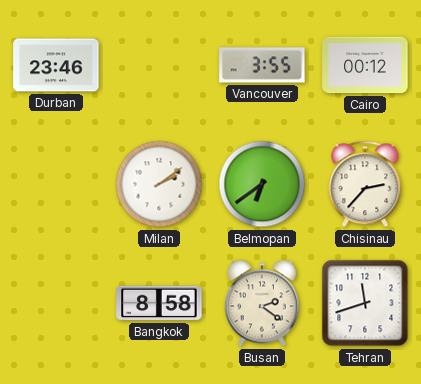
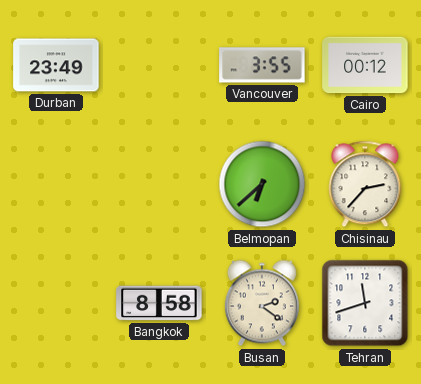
Durban: 23:46 -> 23:49 (56, 65)
Milan: 2:09 -> none (159, 184)
Belmopan: 6:39 -> 6:38 (262, 184)
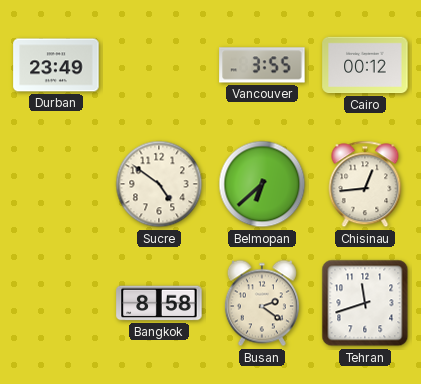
Sucre: none -> 4:51 (159, 184)
Chisinau: 2:37 -> 12:44 (365, 184)
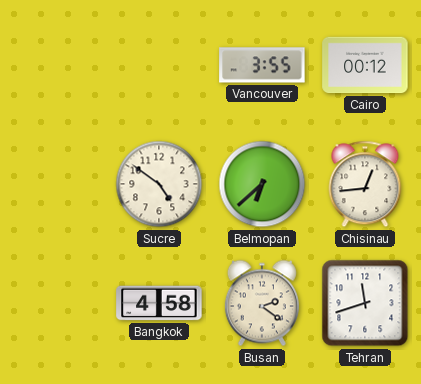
Durban: 23:49 -> none (56, 65)
Bangkok: 8:58 -> 4:58 (159, 303)
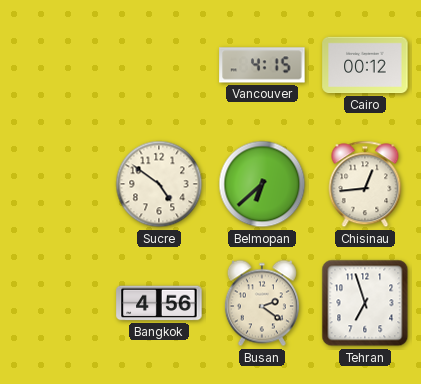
Vancouver: 3:55 -> 4:15 (262, 65)
Bangkok: 4:58 -> 4:56 (159, 303)
Tehran: 11:42 -> 6:57 (365, 303)
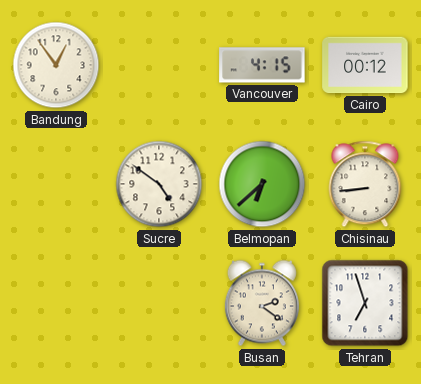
Bandung: none -> 12:54 (56, 65)
Chisinau: 12:44 -> 8:44 (365, 184)
Bangkok: 4:56 -> none (159, 303)
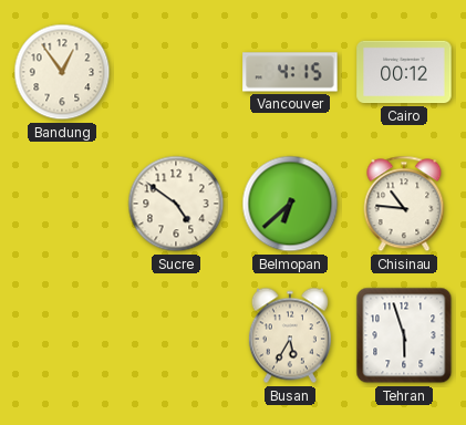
Chisinau: 8:44 -> 10:46 (404, 204)
Busan: 2:21 -> 5:35 (290, 335)
Tehran: 6:57 -> 5:57 (404, 335)
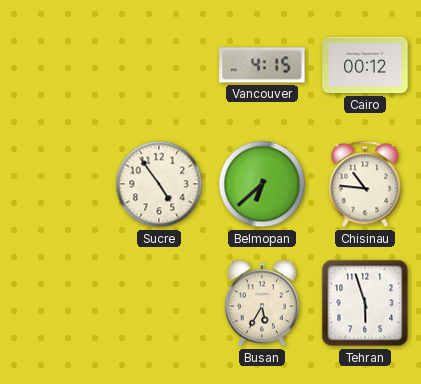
Bandung: 12:54 -> none (62, 72)
Sucre: 4:51 -> 4:54 (159, 184)
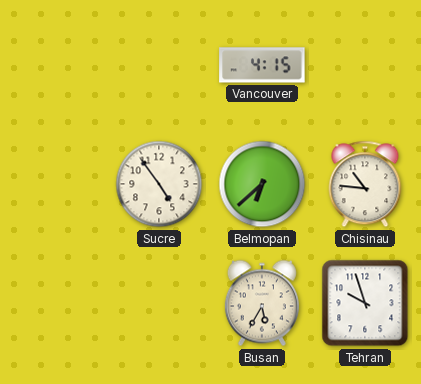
Cairo: 00:12 -> none (365, 65)
Tehran: 5:57 -> 9:57 (365, 303)
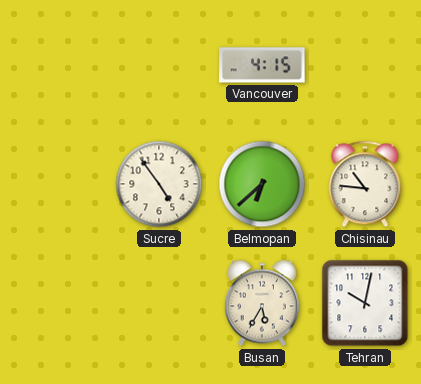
Tehran: 9:57 -> 10:02 (365, 303)
